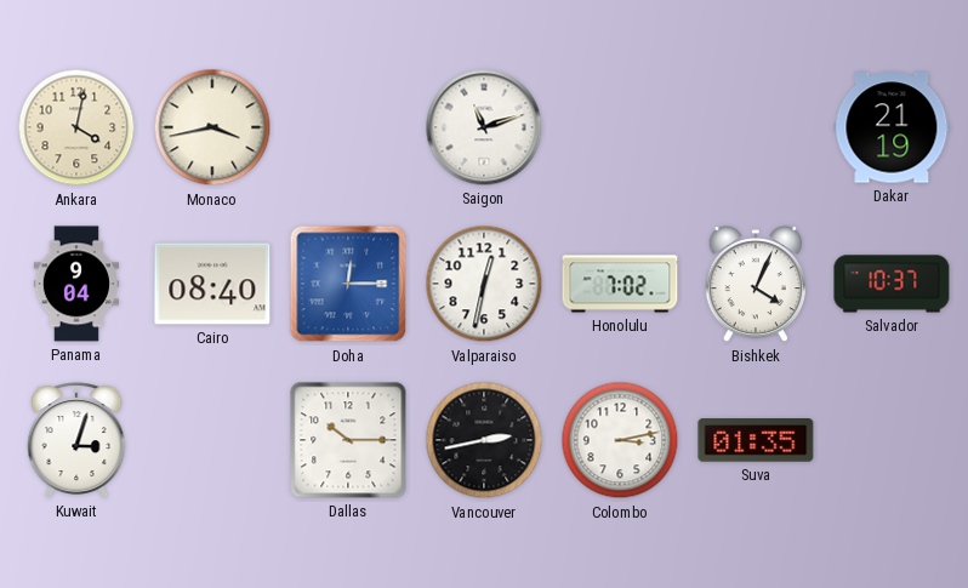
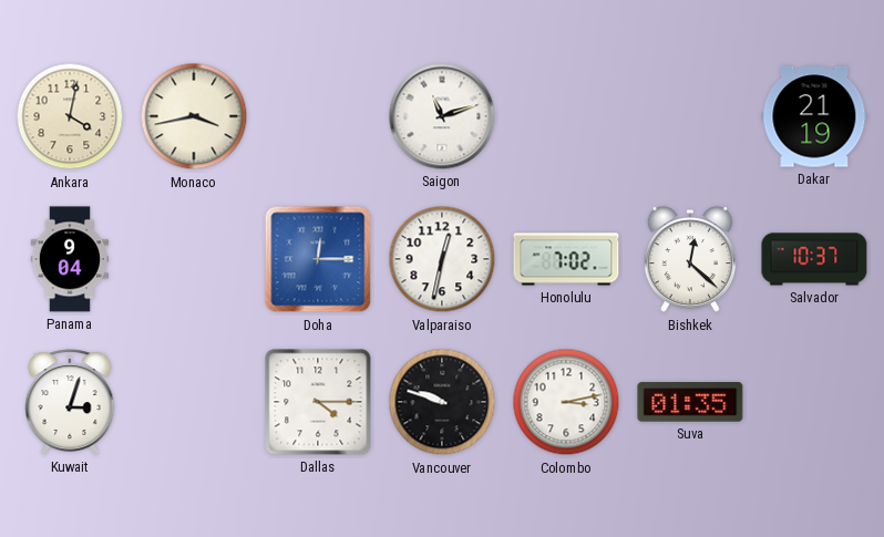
Cairo: 08:40 -> none (212, 284)
Bishkek: 4:04 -> 12:22 (690, 260)
Dallas: 10:15 -> 4:15 (318, 402)
Vancouver: 2:43 -> 9:48 (442, 402)
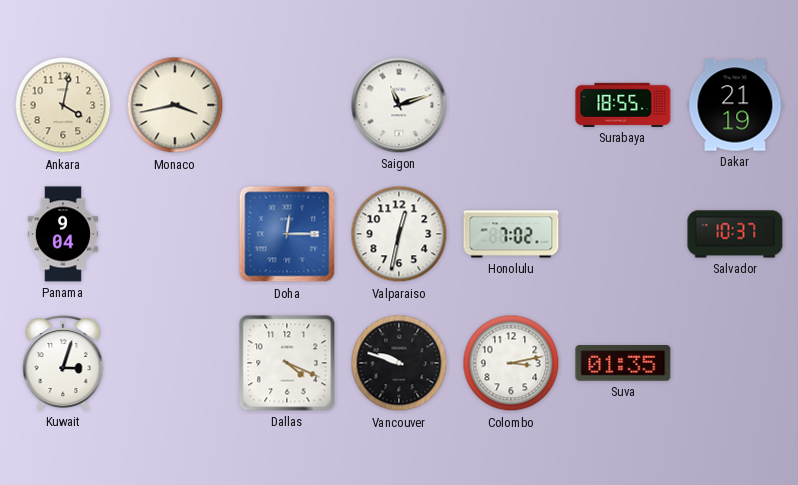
Surabaya: none -> 18:55 (623, 105)
Bishkek: 12:22 -> none (690, 260)
Dallas: 4:15 -> 4:19 (287, 363)
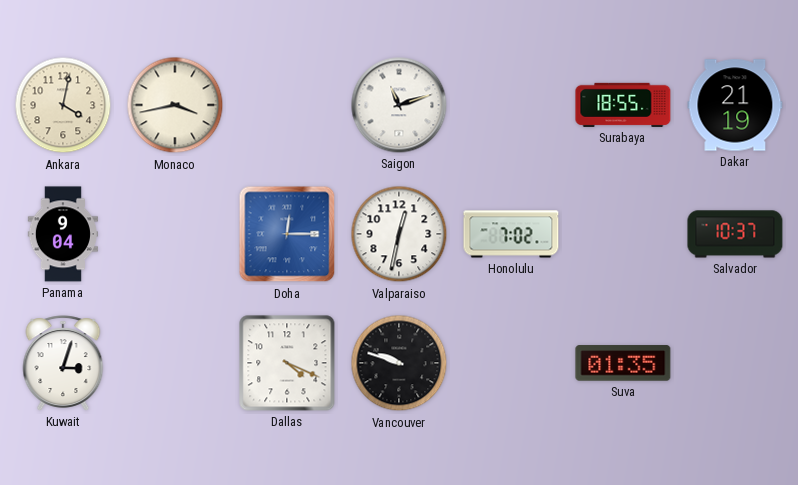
Colombo: 3:13 -> none (511, 363)
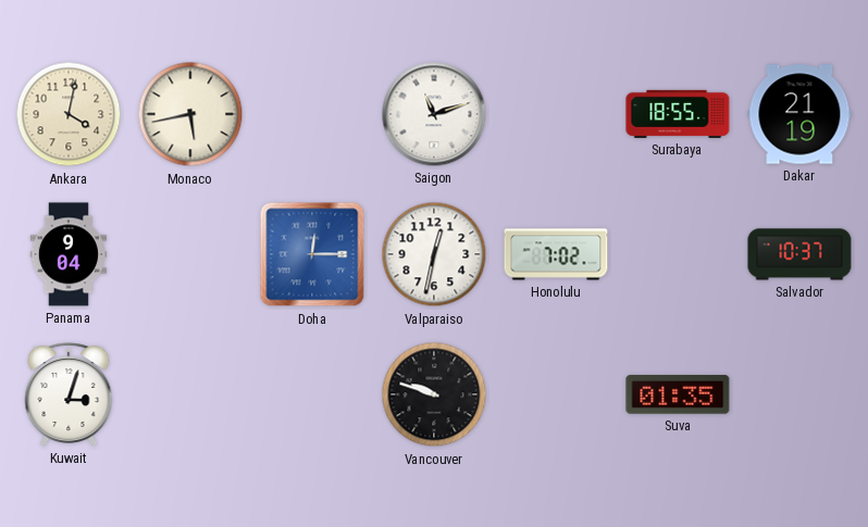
Monaco: 3:43 -> 5:43 (190, 114)
Dallas: 4:19 -> none (287, 363)
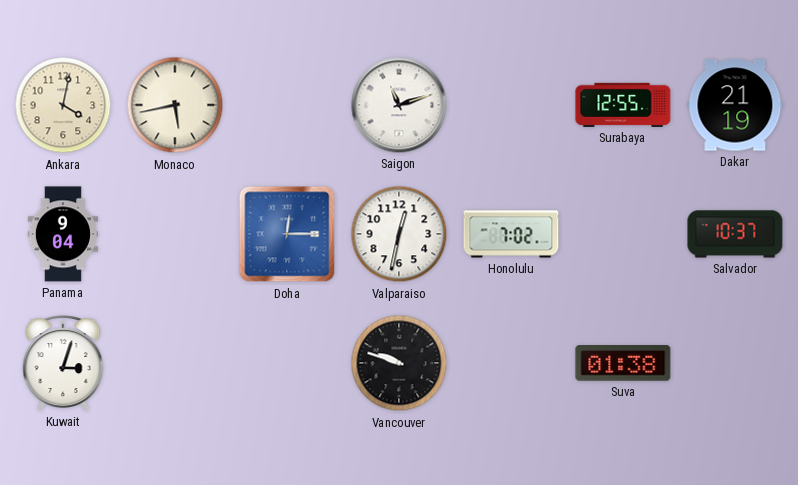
Surabaya: 18:55 -> 12:55 (623, 105)
Suva: 01:35 -> 01:38 (623, 363)
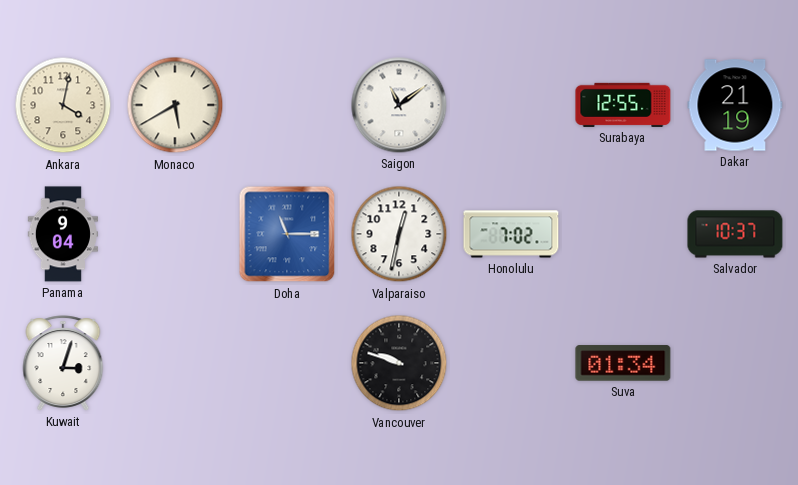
Monaco: 5:43 -> 5:40 (175, 105)
Saigon: 11:12 -> 11:09 (399, 105)
Doha: 12:15 -> 11:15 (287, 234)
Suva: 01:38 -> 01:34 (623, 363)
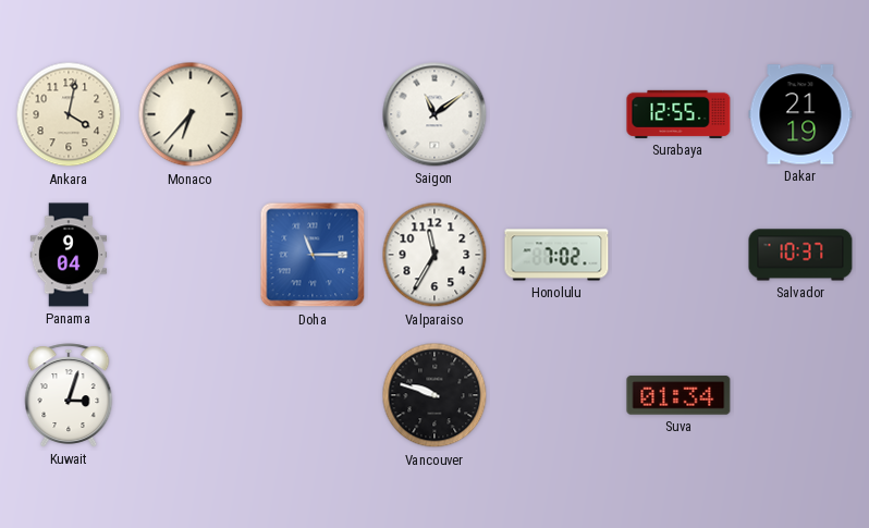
Monaco: 5:40 -> 6:37 (191, 114)
Valparaiso: 12:32 -> 11:35 (434, 255)
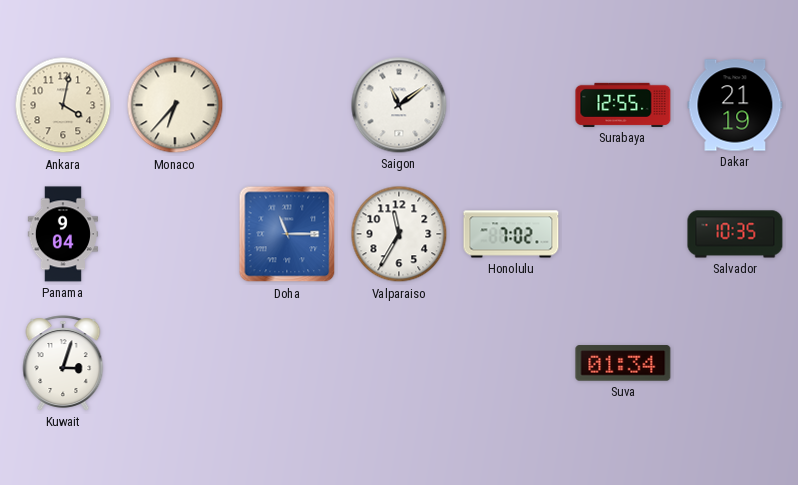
Salvador: 10:37 -> 10:35 (735, 234)
Vancouver: 9:48 -> none (434, 395)
